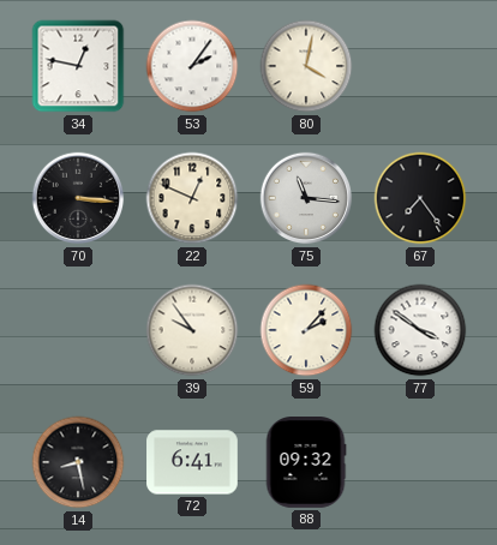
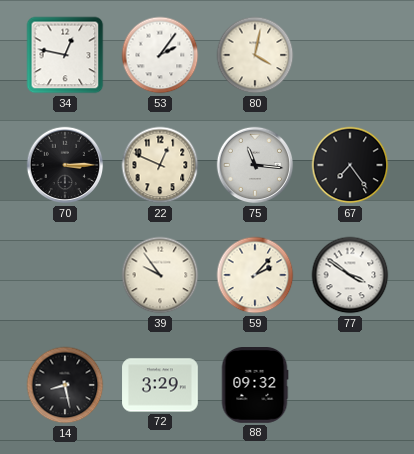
70: 3:16 -> 3:15 (65, 165)
72: 6:41 -> 3:29 (160, 385)
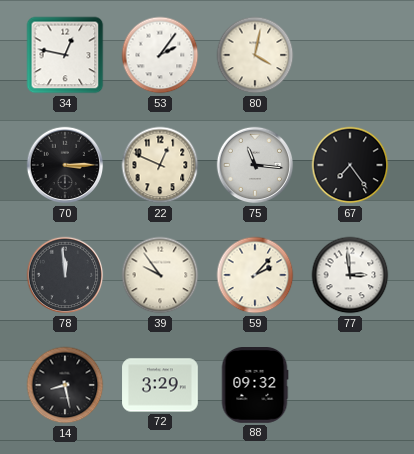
78: none -> 11:59 (65, 275)
77: 3:51 -> 2:59 (350, 275)
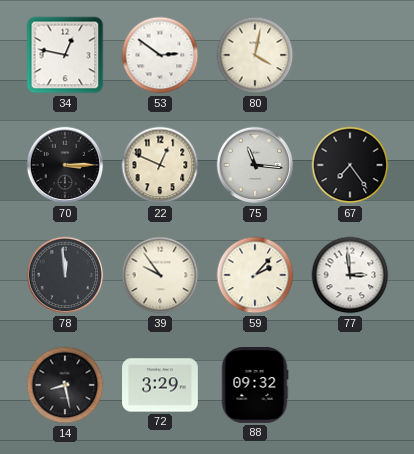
53: 2:06 -> 2:51 (160, 55)
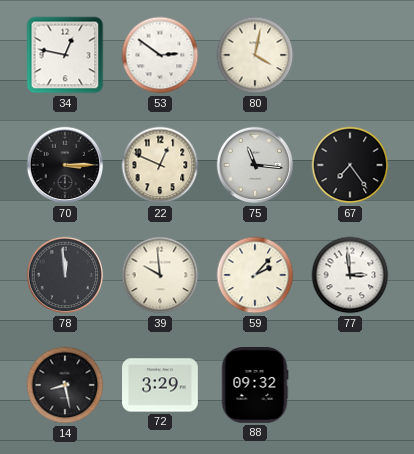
39: 9:54 -> 9:59 (160, 275)
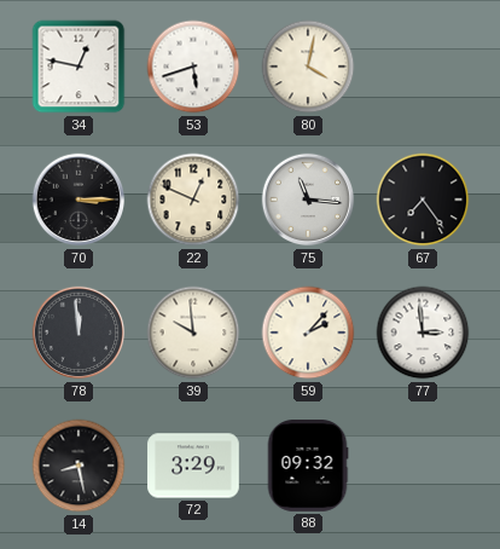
53: 2:51 -> 5:42 (193, 67)
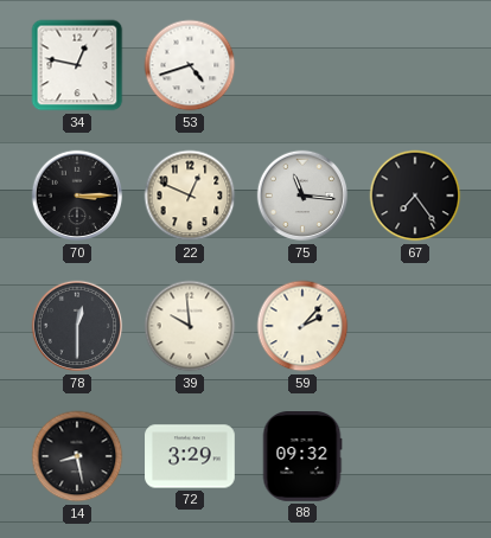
53: 5:42 -> 4:42 (190, 65)
80: 4:02 -> none (308, 67)
78: 11:59 -> 12:30 (77, 326)
77: 2:59 -> none (423, 333)
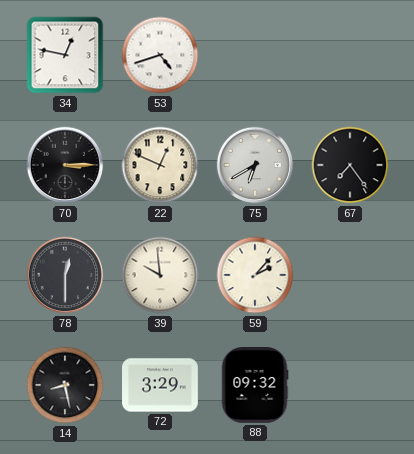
75: 11:16 -> 6:40 (255, 165)
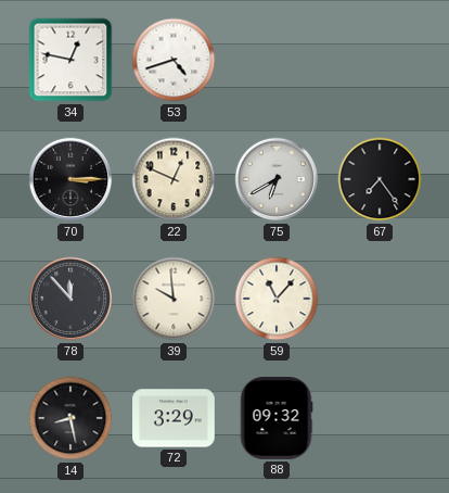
78: 12:30 -> 11:53 (70, 299)
59: 2:07 -> 11:07 (277, 299)
